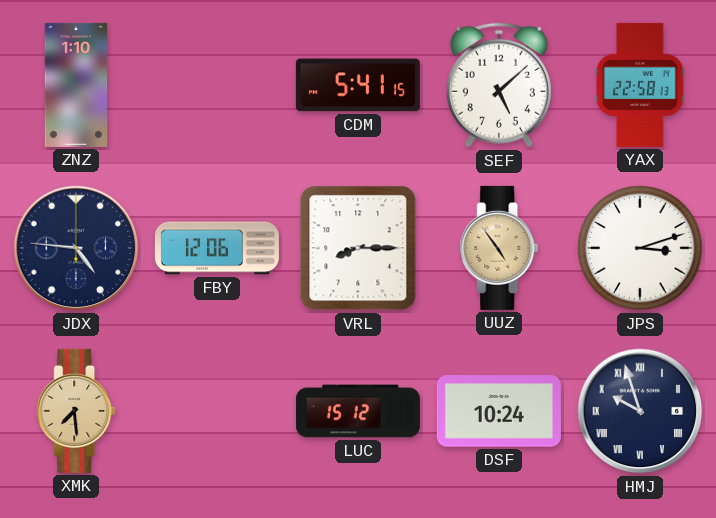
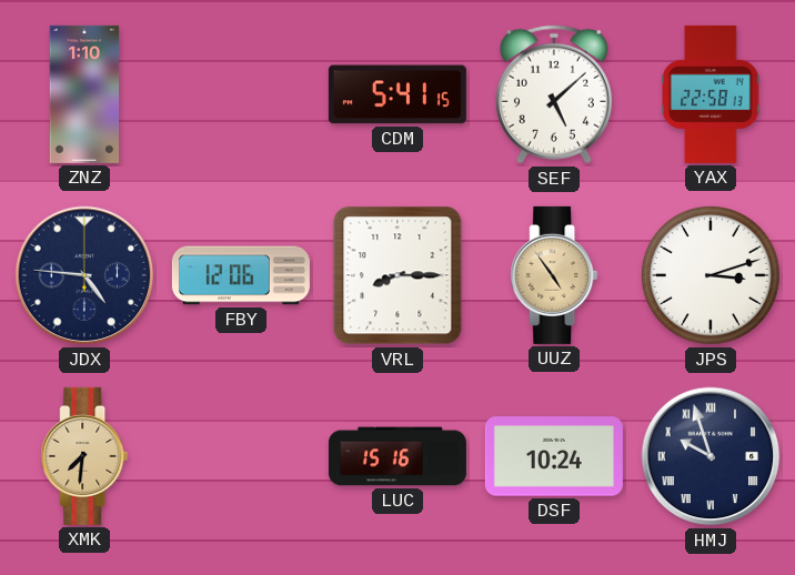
XMK: 7:29 -> 7:31 (84, 456)
LUC: 15:12 -> 15:16 (398, 456)
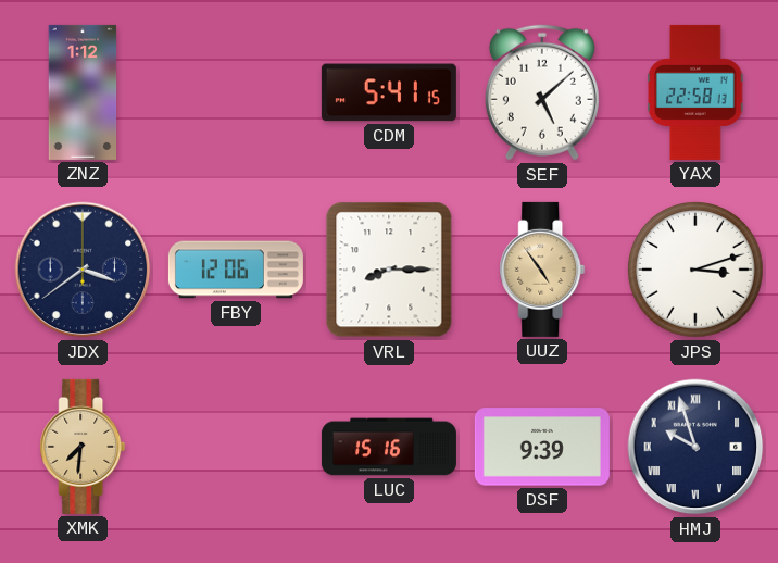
ZNZ: 1:10 -> 1:12 (83, 92)
JDX: 4:46 -> 3:39 (83, 270)
DSF: 10:24 -> 9:39 (542, 447)
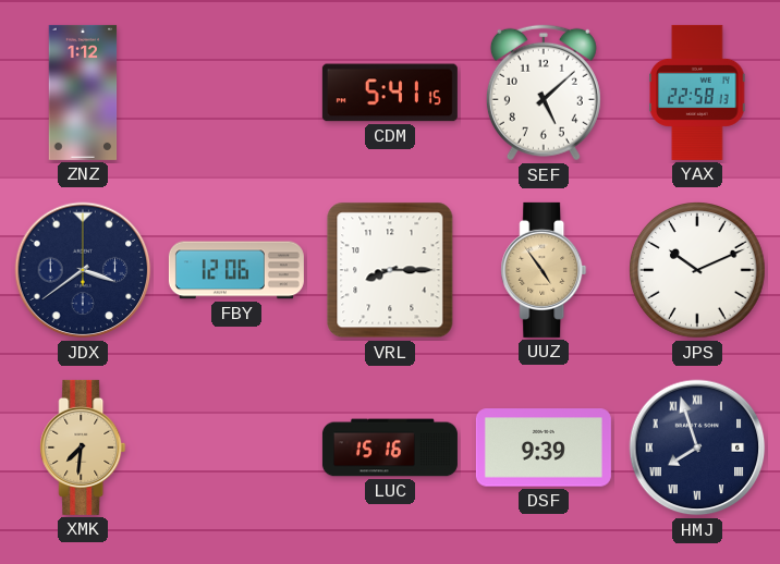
JPS: 3:12 -> 10:11 (698, 270)
HMJ: 9:57 -> 7:57 (697, 447)
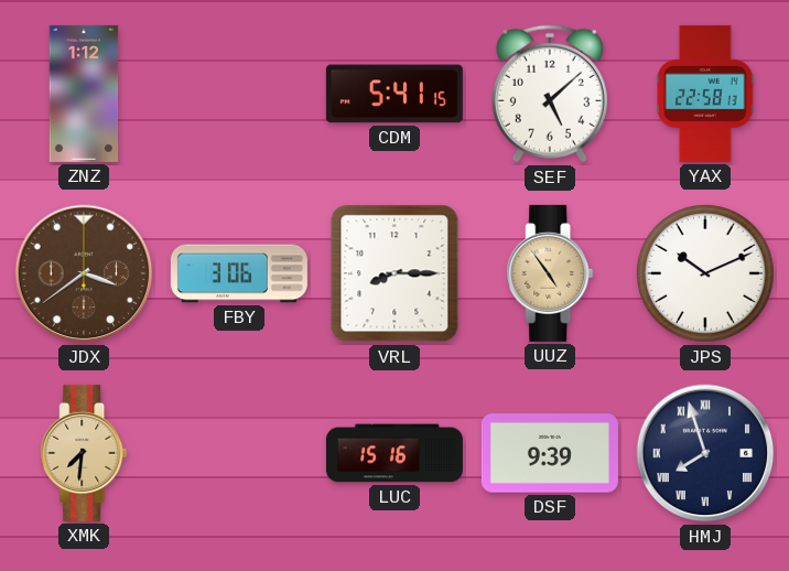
JDX dial: navy -> brown (84, 273)
FBY: 12:06 -> 3:06 (239, 273)
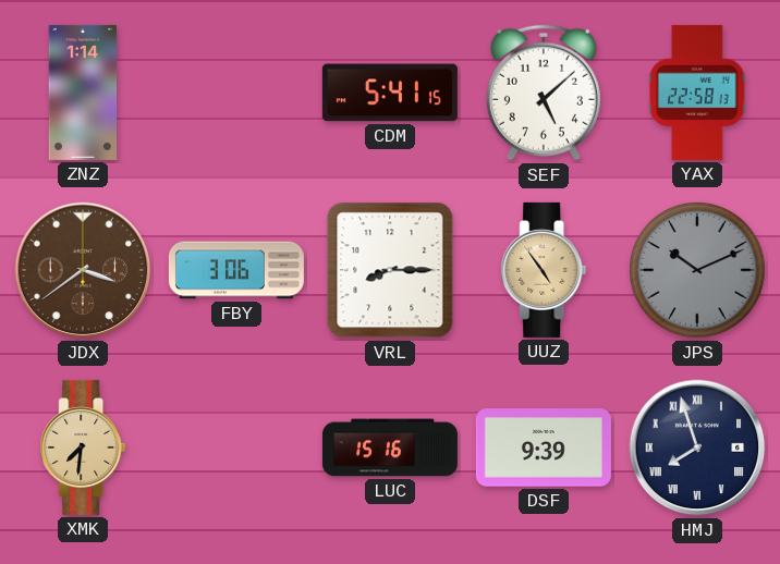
ZNZ: 1:12 -> 1:14 (83, 93)
JPS dial: white -> grey (698, 270)
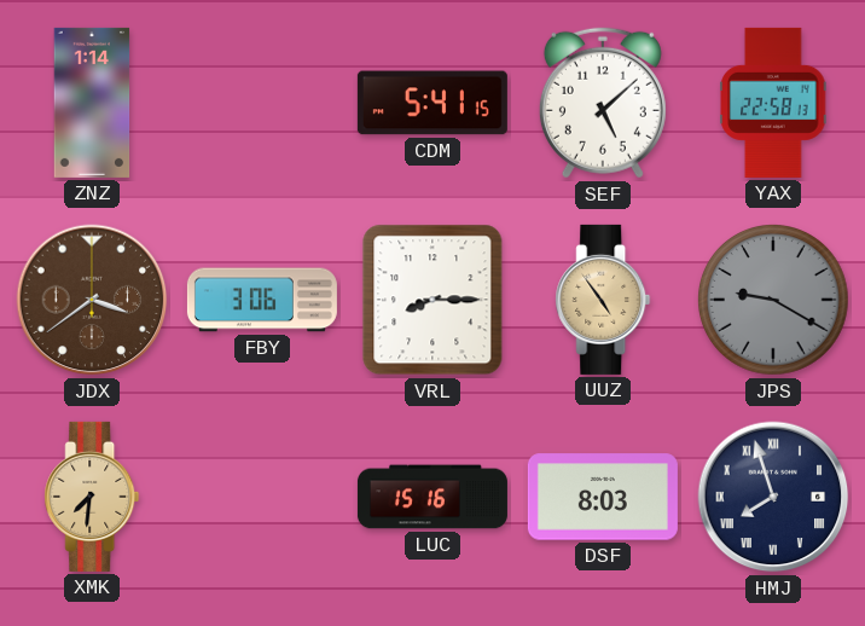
JPS: 10:11 -> 9:20 (774, 300)
DSF: 9:39 -> 8:03 (603, 497)
